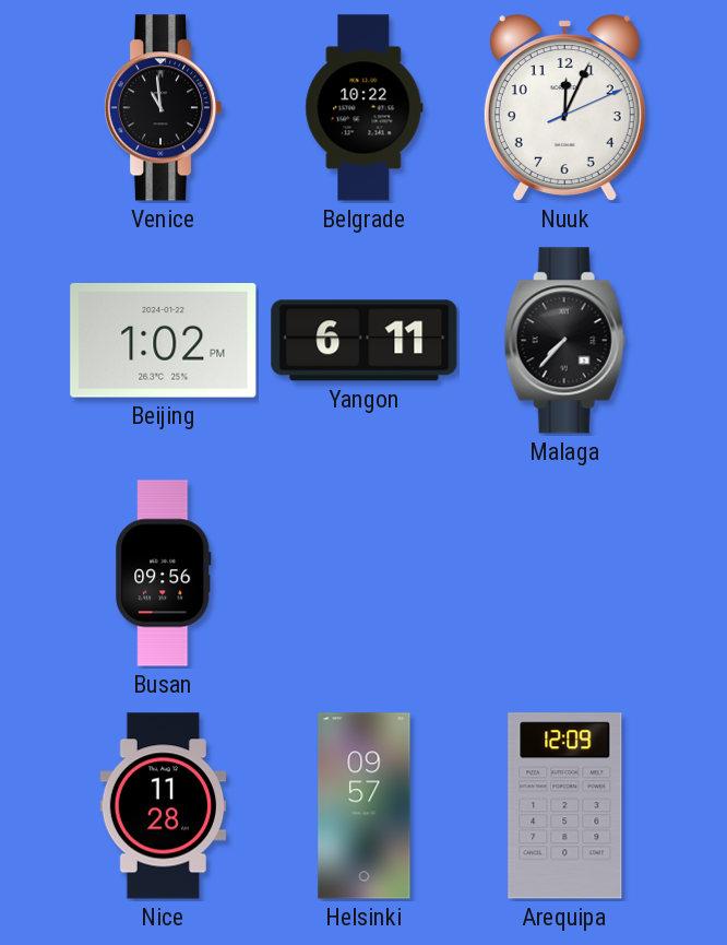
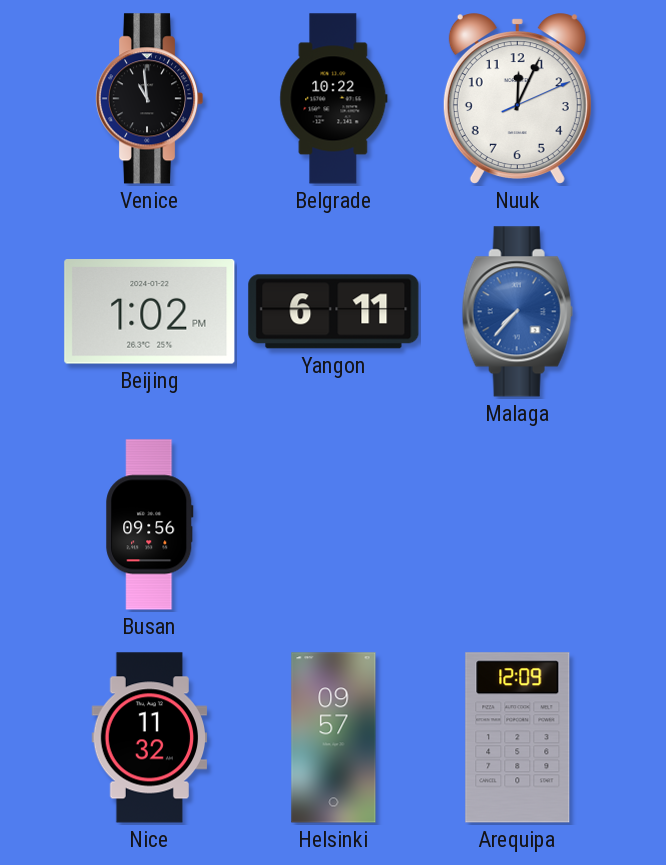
Malaga dial: black -> blue (517, 312)
Nice: 11:28 -> 11:32 (150, 738)
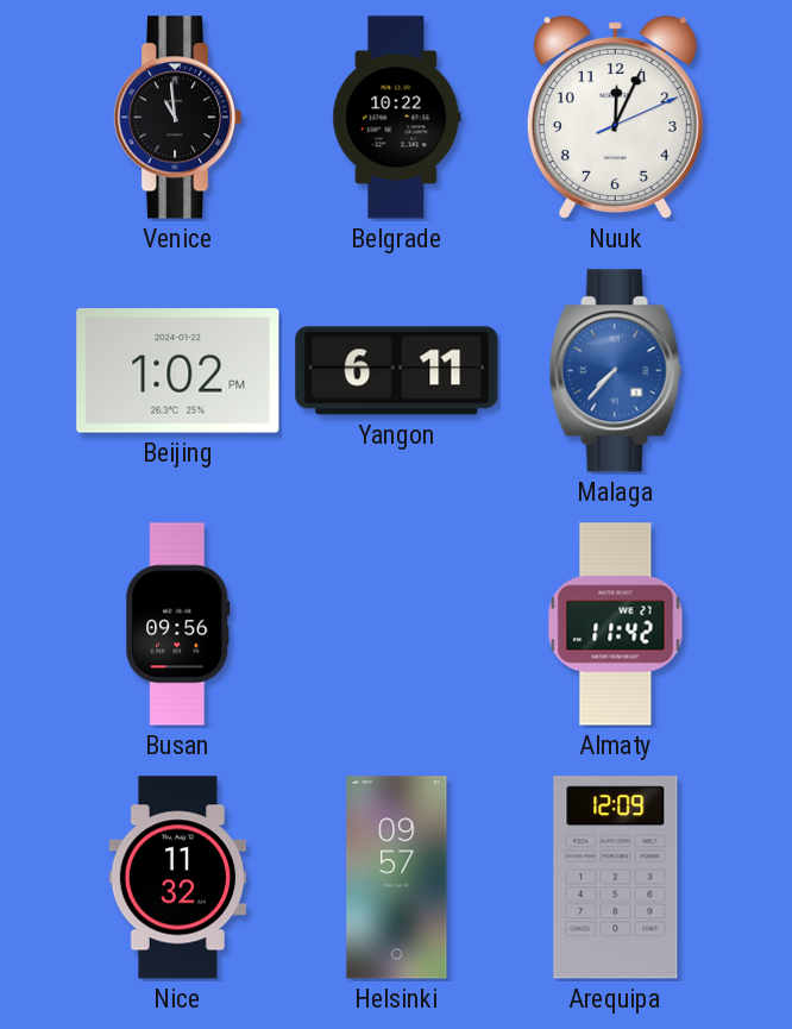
Almaty: none -> 11:42 (616, 625)
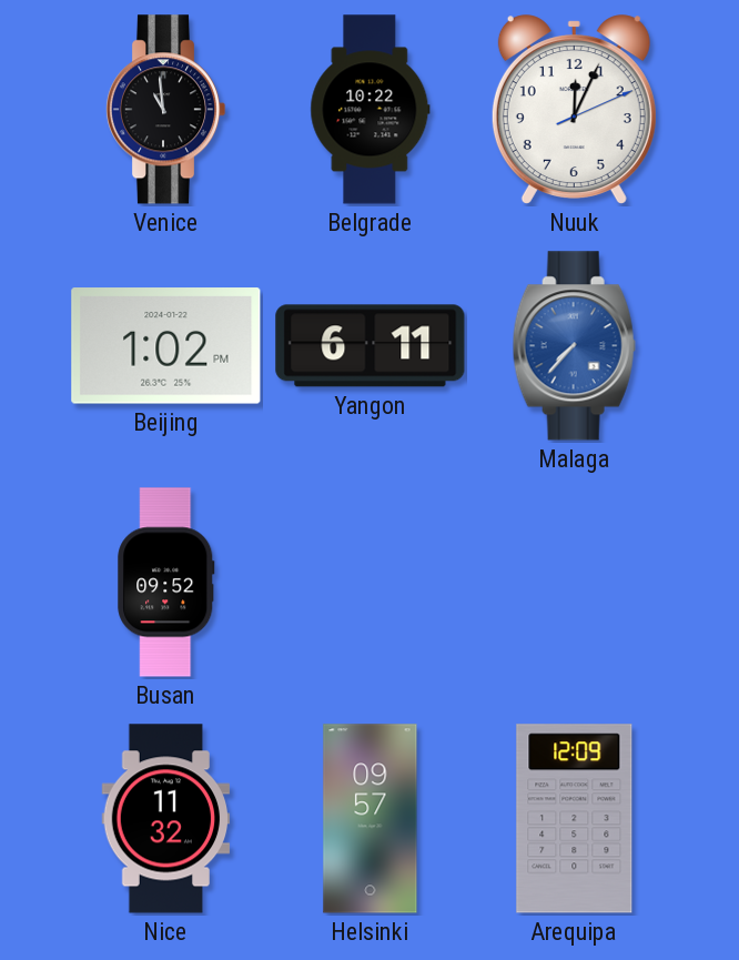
Busan: 09:56 -> 09:52 (166, 583)
Almaty: 11:42 -> none (616, 625)
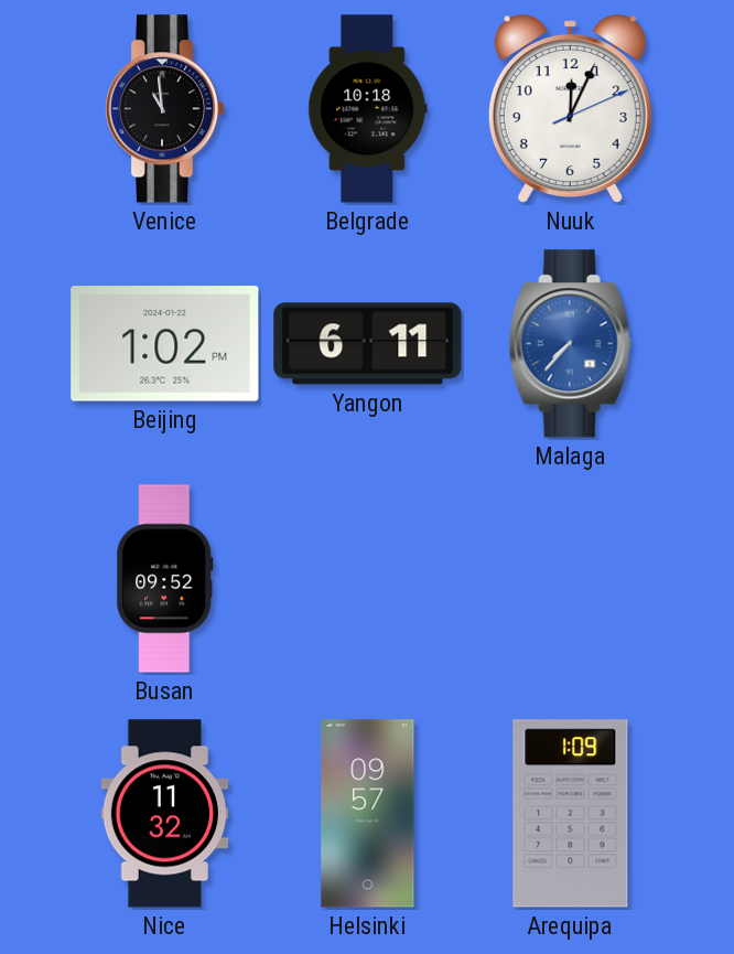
Belgrade: 10:22 -> 10:18 (368, 109)
Arequipa: 12:09 -> 1:09 (571, 814)
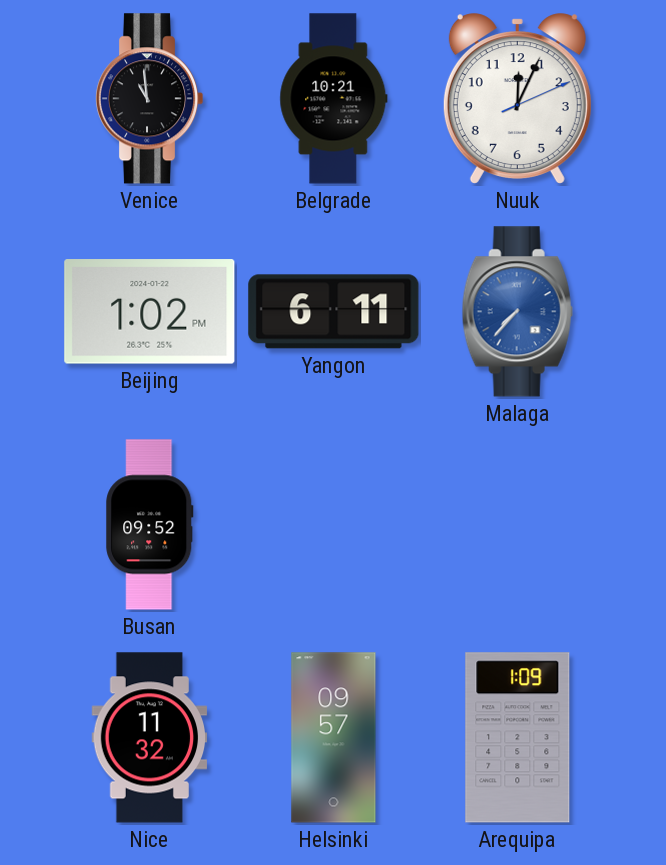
Belgrade: 10:18 -> 10:21 (334, 99)
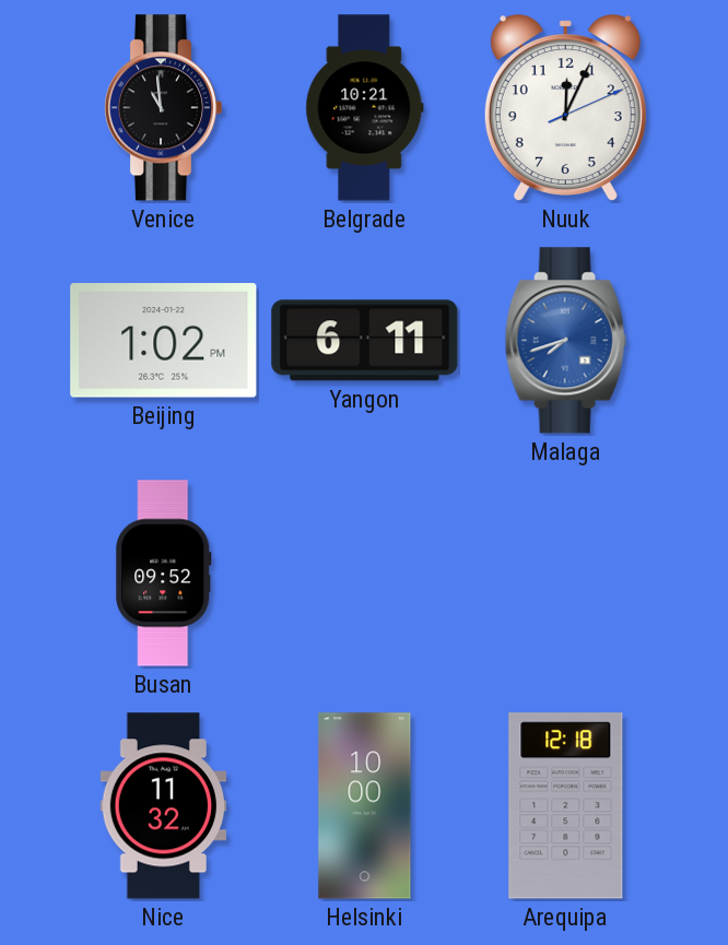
Malaga: 7:37 -> 7:42 (565, 341)
Helsinki: 09:57 -> 10:00 (365, 806)
Arequipa: 1:09 -> 12:18 (566, 806)
